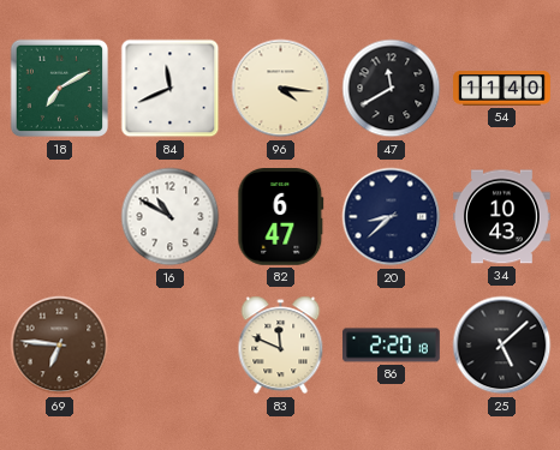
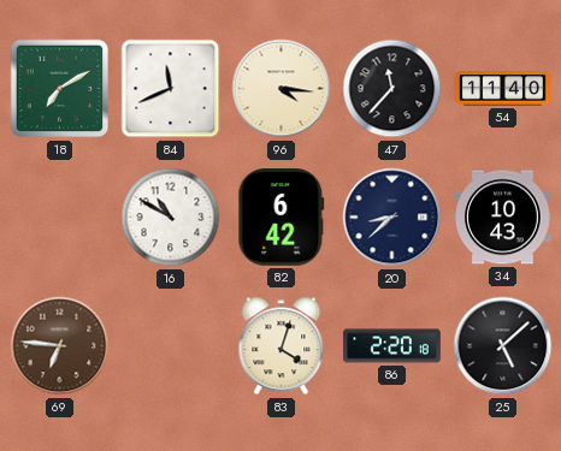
47: 11:40 -> 11:37 (392, 89)
82: 6:47 -> 6:42 (282, 218)
83: 11:49 -> 4:03 (282, 346)
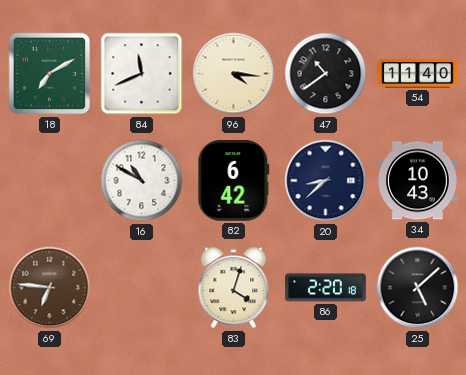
47: 11:37 -> 10:39 (326, 74)
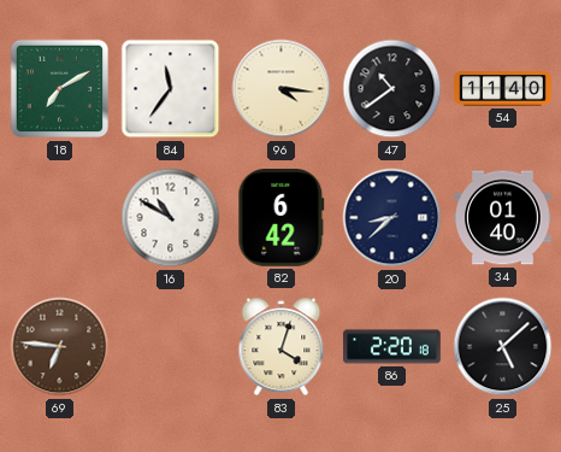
84: 11:41 -> 11:36 (171, 89)
34: 10:43 -> 01:40 (503, 218)
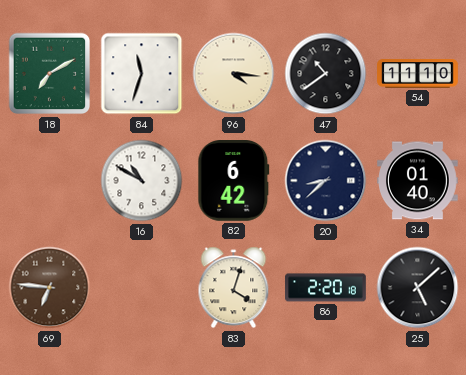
84: 11:36 -> 11:33 (142, 74)
54: 11:40 -> 11:10 (418, 74)
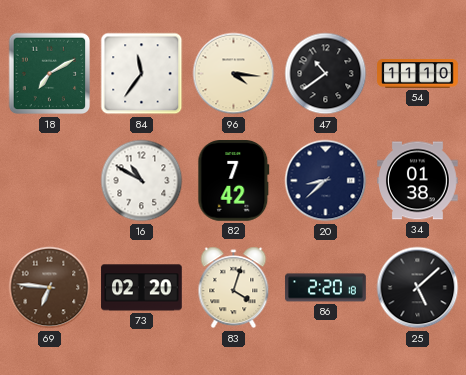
84: 11:33 -> 11:36 (142, 74)
82: 6:42 -> 7:42 (234, 181)
34: 01:40 -> 01:38 (418, 181)
73: none -> 02:20 (142, 288)
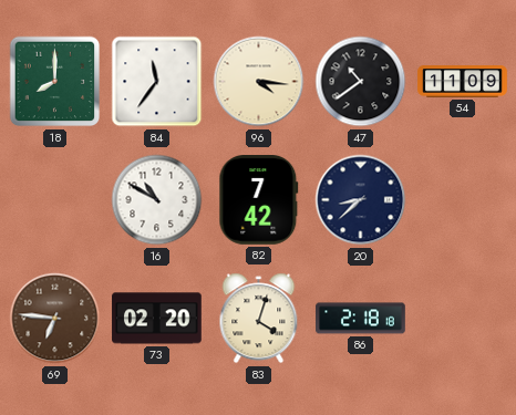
18: 7:10 -> 8:00 (55, 82)
54: 11:10 -> 11:09 (463, 82)
34: 01:38 -> none (418, 181)
86: 2:20 -> 2:18 (361, 319)
25: 5:08 -> none (418, 288)
